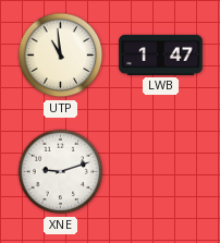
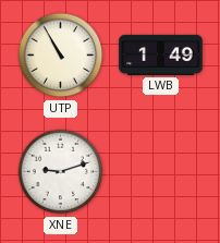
UTP: 10:59 -> 10:55 (61, 56)
LWB: 1:47 -> 1:49 (161, 54)
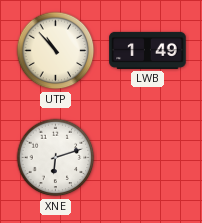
UTP: 10:55 -> 10:53 (56, 51)
XNE: 9:12 -> 6:12 (56, 158)
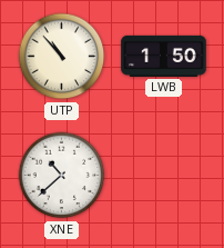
LWB: 1:49 -> 1:50 (164, 56)
XNE: 6:12 -> 10:38 (62, 176)
